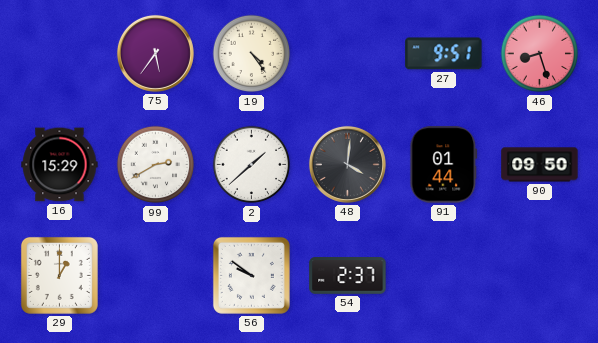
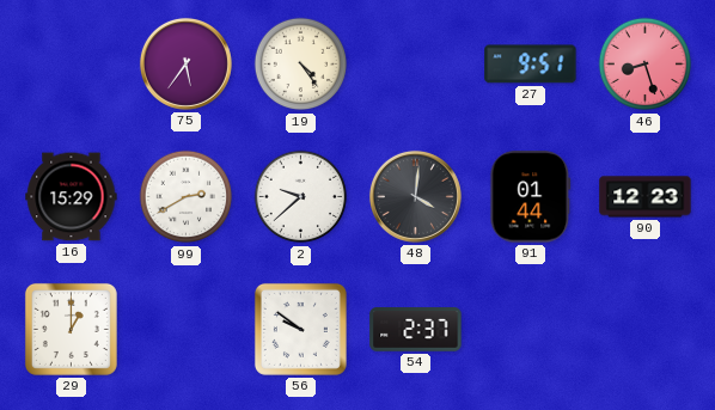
2: 1:38 -> 9:38 (301, 197)
90: 09:50 -> 12:23 (646, 197)
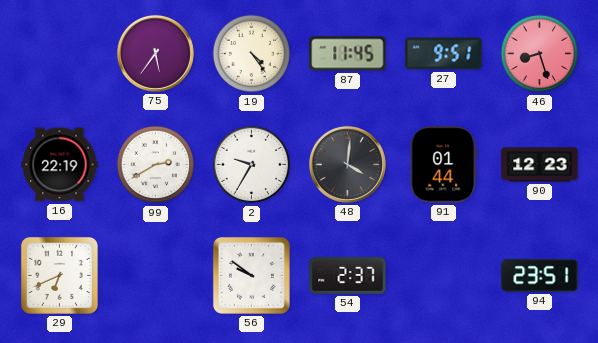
87: none -> 11:45 (348, 54)
16: 15:29 -> 22:19 (60, 165)
2: 9:38 -> 9:35 (252, 165)
29: 1:00 -> 6:41 (59, 275)
94: none -> 23:51 (540, 276)
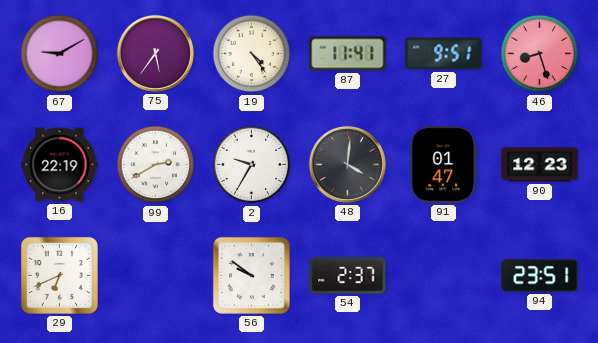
67: none -> 9:10 (60, 54)
87: 11:45 -> 11:41 (348, 54)
91: 01:44 -> 01:47 (444, 165)
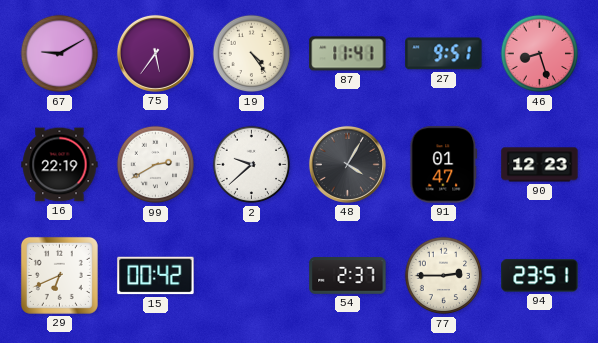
2: 9:35 -> 9:38 (252, 165)
48: 4:01 -> 4:05 (347, 164)
15: none -> 00:42 (156, 276)
56: 9:51 -> none (251, 275)
77: none -> 2:45 (444, 276)
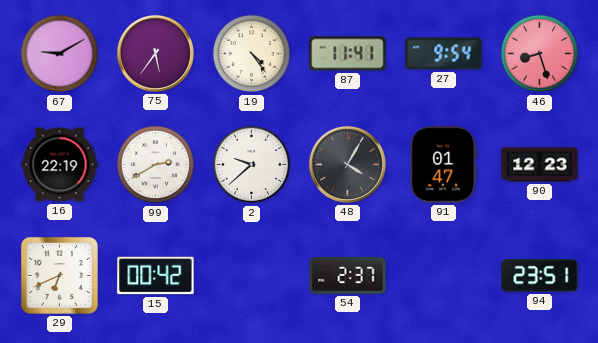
27: 9:51 -> 9:54 (444, 54)
77: 2:45 -> none (444, 276)
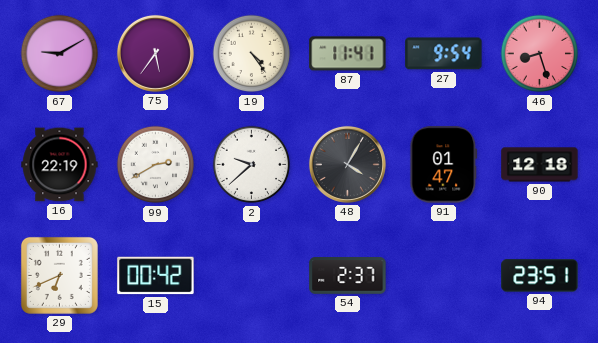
90: 12:23 -> 12:18 (540, 165)
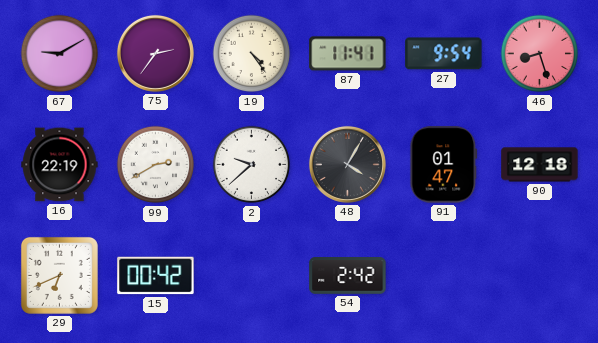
75: 5:36 -> 2:36 (155, 53)
54: 2:37 -> 2:42 (348, 276)
94: 23:51 -> none (540, 276)
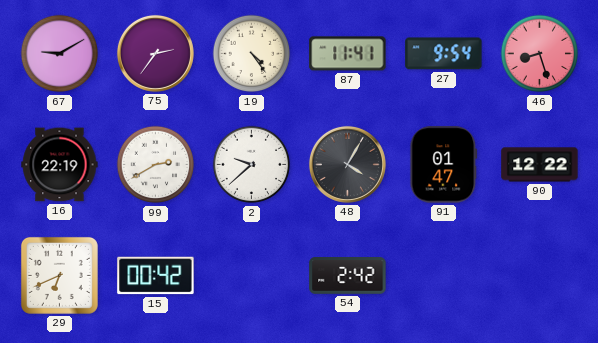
90: 12:18 -> 12:22 (540, 165)
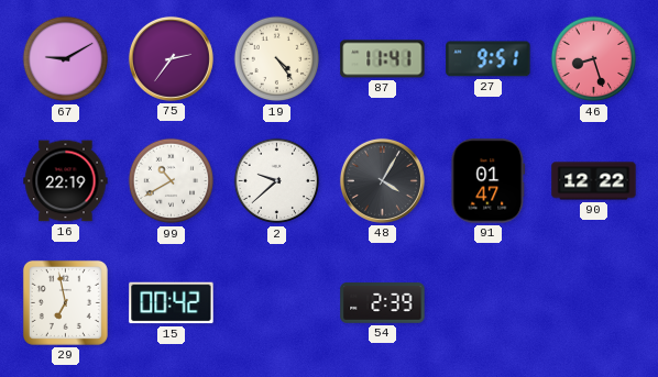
27: 9:54 -> 9:51 (489, 59)
99: 2:40 -> 10:40 (172, 181)
29: 6:41 -> 6:58 (65, 302)
54: 2:42 -> 2:39 (383, 303)
